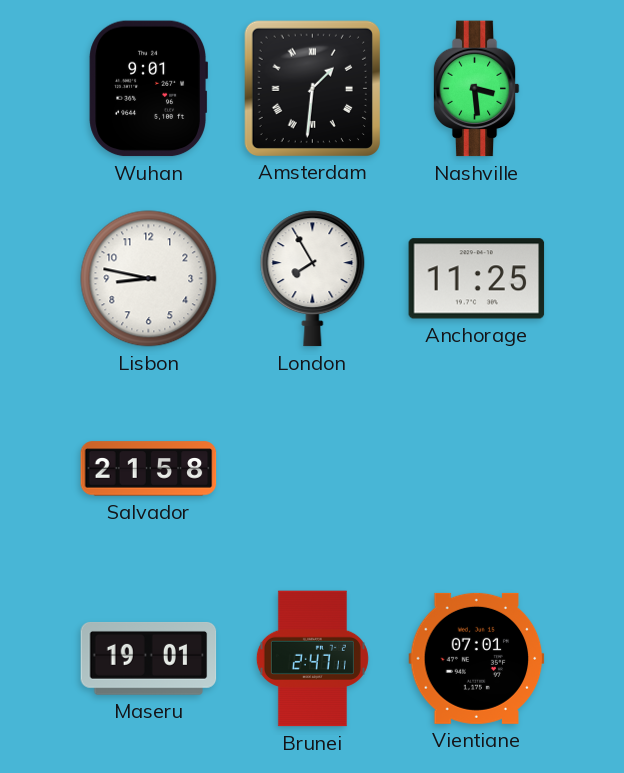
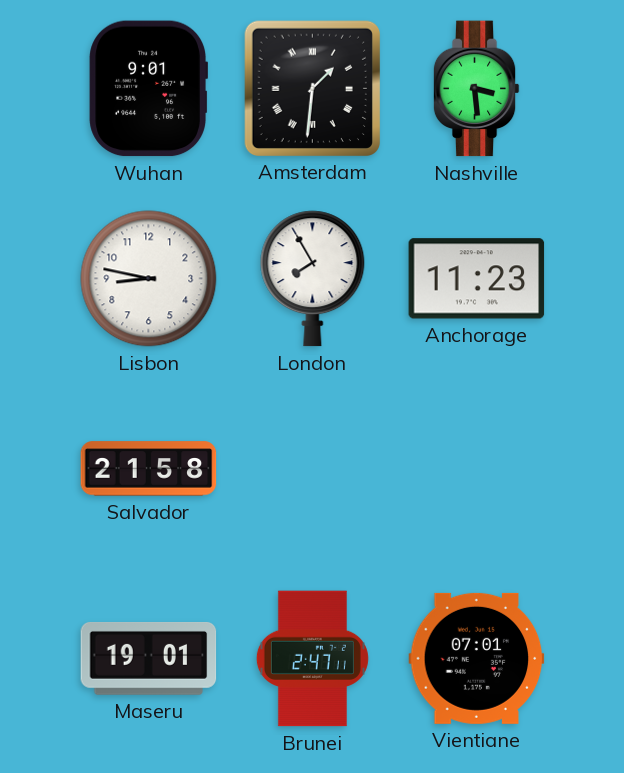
Anchorage: 11:25 -> 11:23 (477, 279)
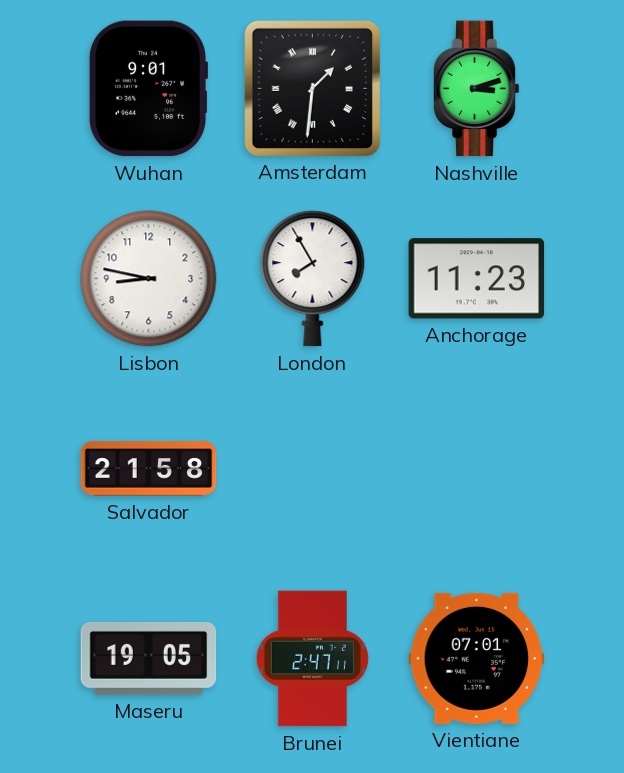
Nashville: 3:29 -> 3:12 (476, 89)
Maseru: 19:01 -> 19:05 (149, 658)
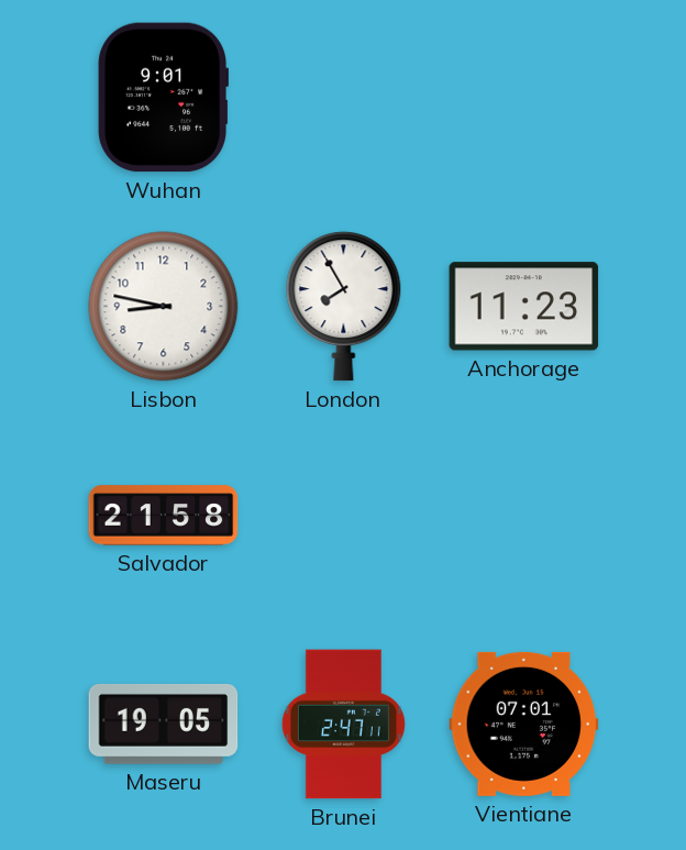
Amsterdam: 1:31 -> none (312, 88)
Nashville: 3:12 -> none (476, 89)
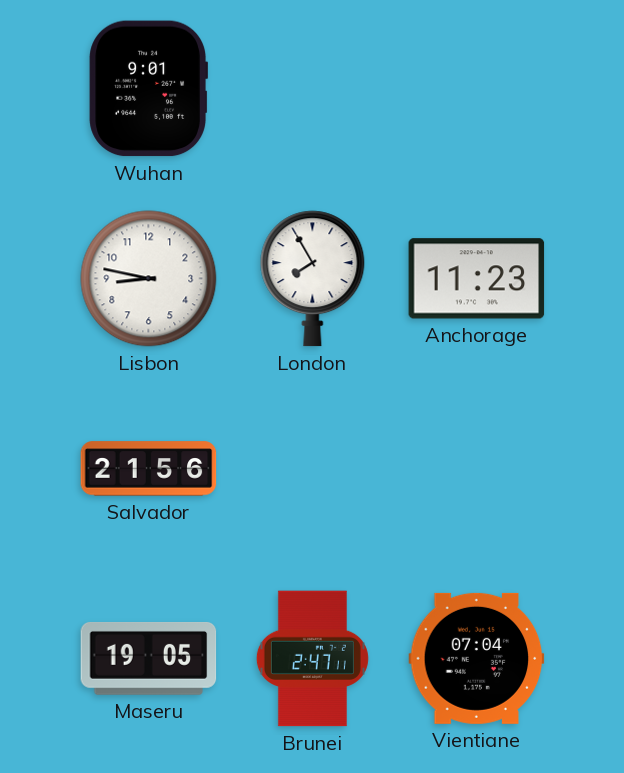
Salvador: 21:58 -> 21:56 (149, 469)
Vientiane: 07:01 -> 07:04 (477, 658)
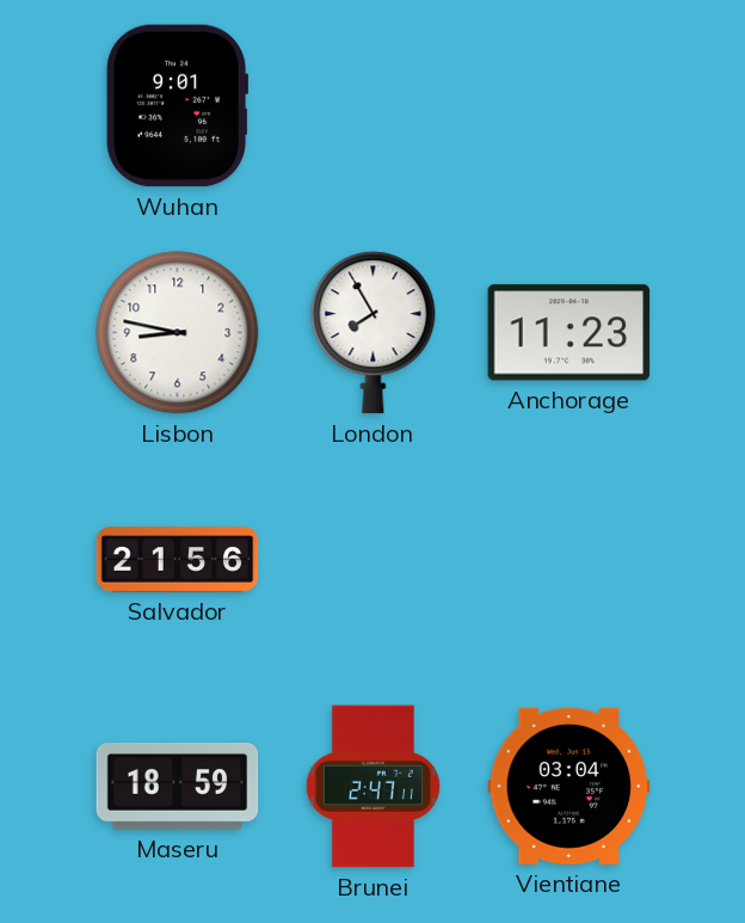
Maseru: 19:05 -> 18:59 (178, 786)
Vientiane: 07:04 -> 03:04 (569, 786)
